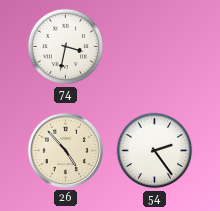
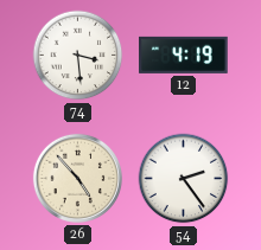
74: 3:32 -> 3:29 (78, 56)
12: none -> 4:19 (184, 55)
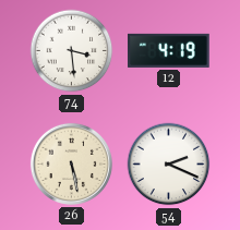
26: 4:53 -> 5:28 (71, 164)
54: 2:24 -> 2:19 (169, 165)
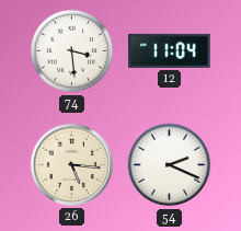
12: 4:19 -> 11:04 (170, 50)
26: 5:28 -> 5:16 (71, 164)
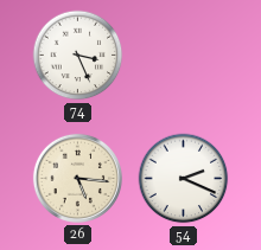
74: 3:29 -> 3:26 (78, 56)
12: 11:04 -> none (170, 50)
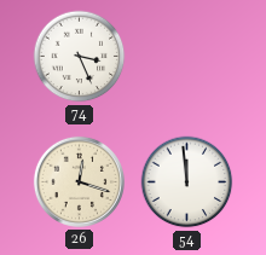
26: 5:16 -> 12:18 (79, 181)
54: 2:19 -> 11:59 (187, 182)
